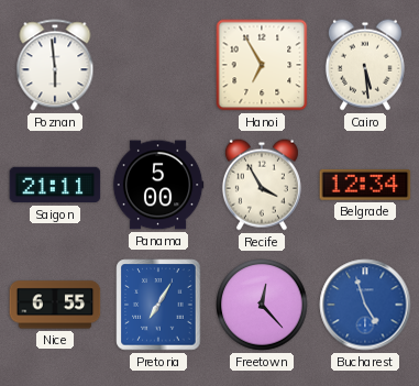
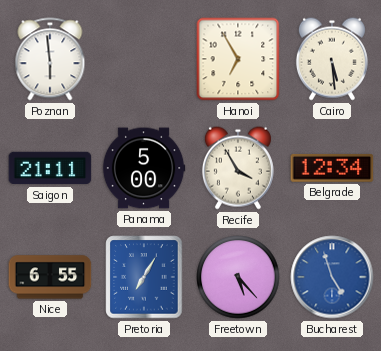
Freetown: 12:23 -> 5:23 (238, 277)
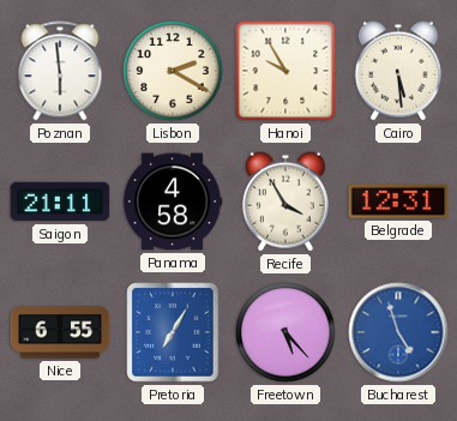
Lisbon: none -> 2:20 (173, 71)
Hanoi: 6:55 -> 9:55 (285, 71)
Panama: 5:00 -> 4:58 (173, 202)
Belgrade: 12:34 -> 12:31 (398, 202)
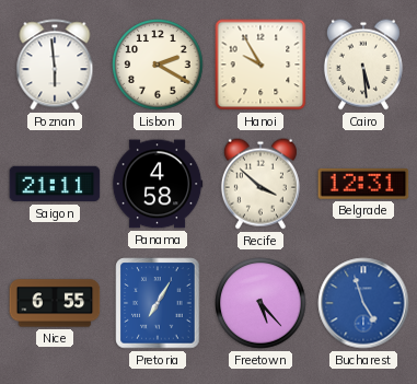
Recife: 3:55 -> 3:52 (260, 184)
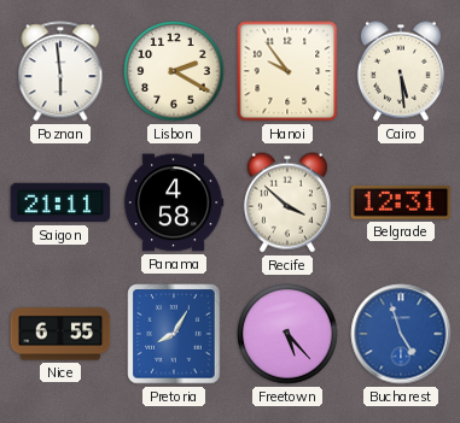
Hanoi: 9:55 -> 9:54 (287, 71)
Pretoria: 7:05 -> 8:05 (174, 334)
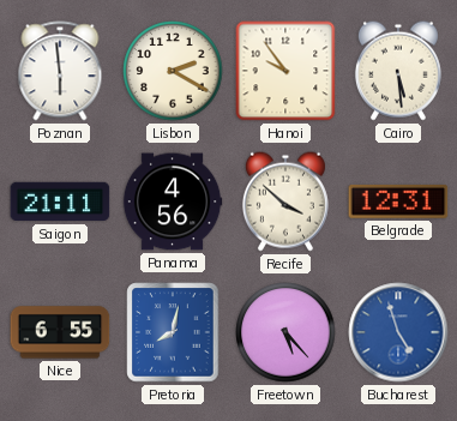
Panama: 4:58 -> 4:56 (173, 202)
Pretoria: 8:05 -> 8:02 (173, 332)
